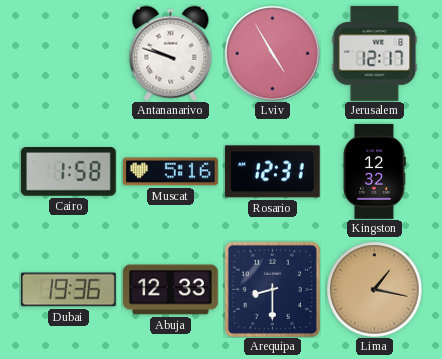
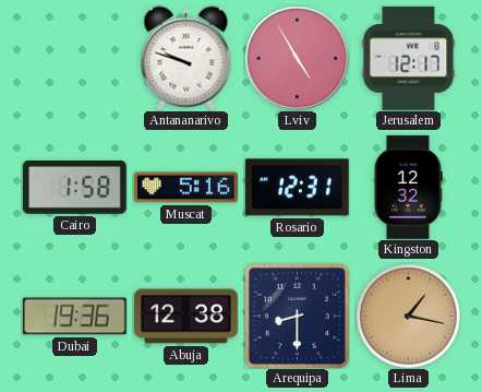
Abuja: 12:33 -> 12:38 (186, 317)
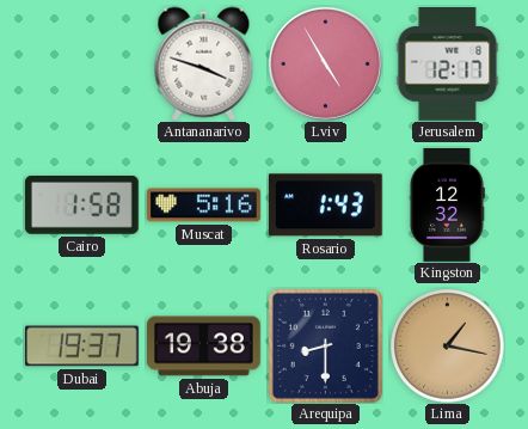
Antananarivo: 9:48 -> 3:48 (204, 63)
Rosario: 12:31 -> 1:43 (325, 206)
Dubai: 19:36 -> 19:37 (82, 347)
Abuja: 12:38 -> 19:38 (204, 347)
